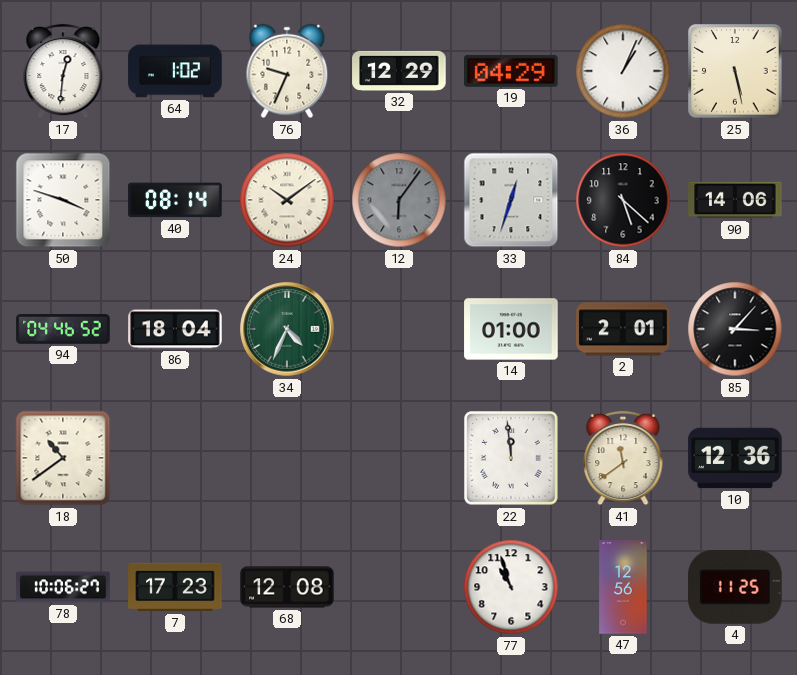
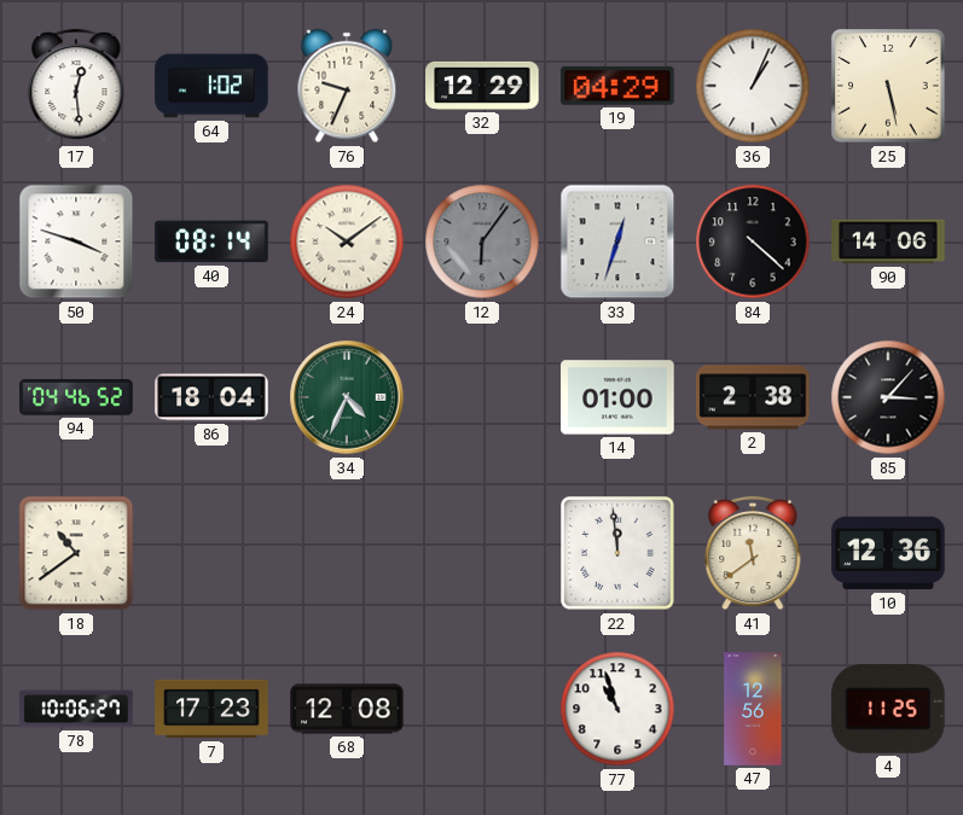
17: 12:31 -> 12:29 (76, 86)
84: 5:22 -> 4:22 (753, 241)
2: 2:01 -> 2:38 (753, 397)
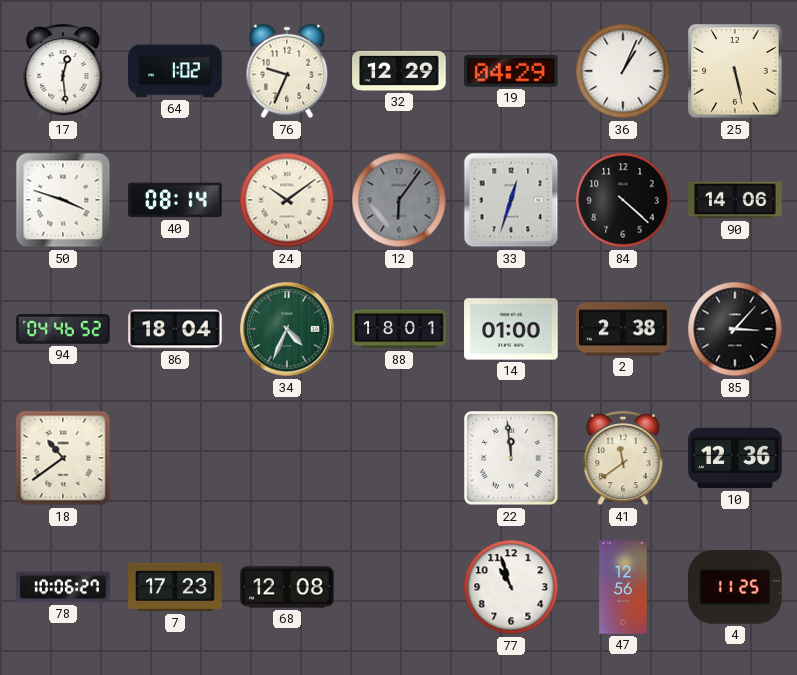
88: none -> 18:01 (399, 329)
